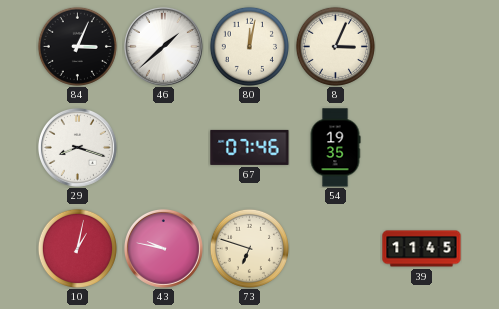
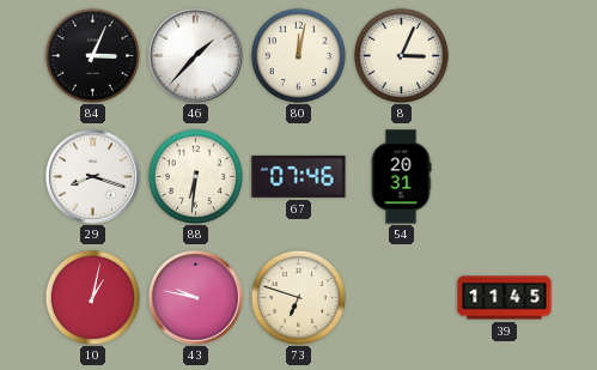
46: 1:38 -> 1:37 (195, 55)
88: none -> 6:31 (195, 176)
54: 19:35 -> 20:31 (401, 177)
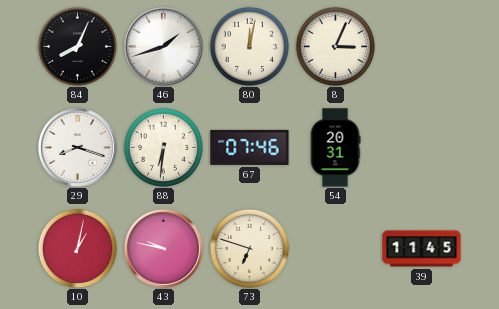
84: 3:04 -> 8:04 (77, 46)
46: 1:37 -> 1:42 (163, 46)
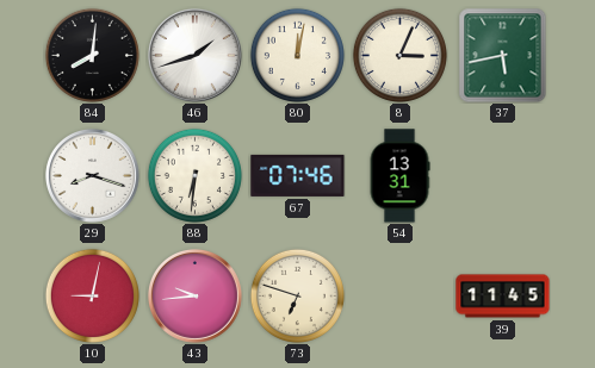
84: 8:04 -> 8:01 (92, 55)
37: none -> 5:43 (503, 56)
54: 20:31 -> 13:31 (399, 176)
10: 1:02 -> 9:02 (92, 295)
43: 9:47 -> 9:44 (194, 295)
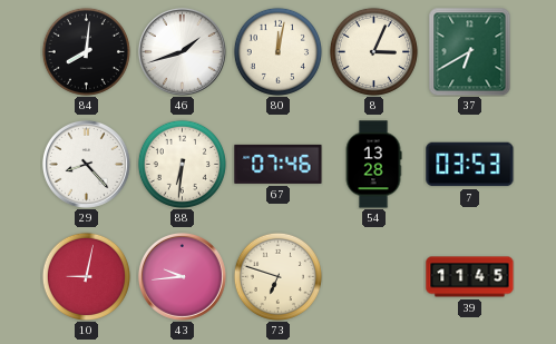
37: 5:43 -> 6:40 (470, 52)
29: 8:18 -> 8:23 (86, 164)
54: 13:31 -> 13:28 (373, 165)
7: none -> 03:53 (470, 165)
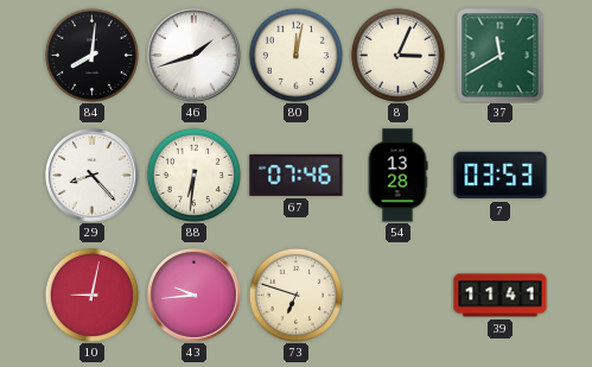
37: 6:40 -> 11:40 (501, 56)
39: 11:45 -> 11:41 (501, 296)
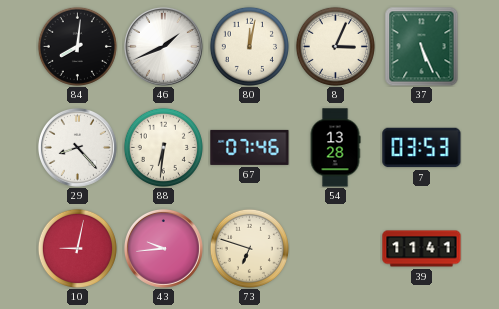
46: 1:42 -> 1:41 (163, 46)
37: 11:40 -> 5:26 (422, 47)
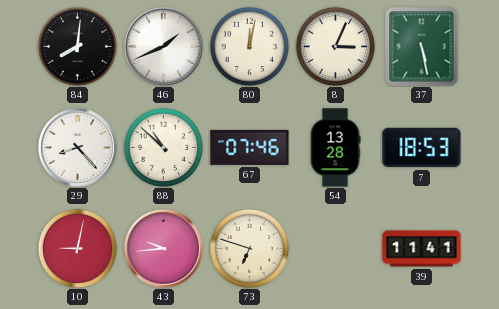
37: 5:26 -> 5:28 (422, 47)
88: 6:31 -> 10:52 (163, 147)
7: 03:53 -> 18:53 (422, 148)
